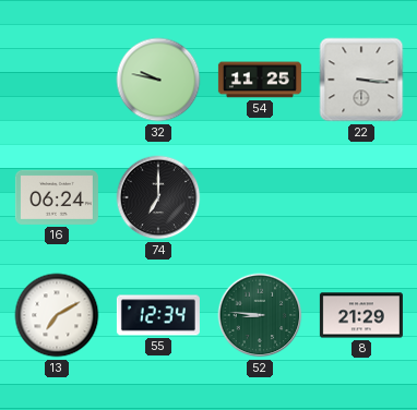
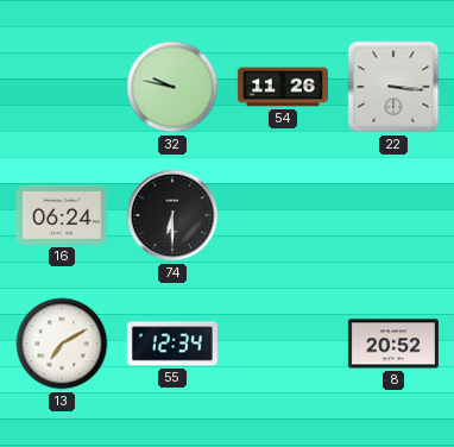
54: 11:25 -> 11:26 (283, 87)
74: 7:00 -> 6:30 (172, 215)
52: 8:46 -> none (260, 315)
8: 21:29 -> 20:52 (393, 344)
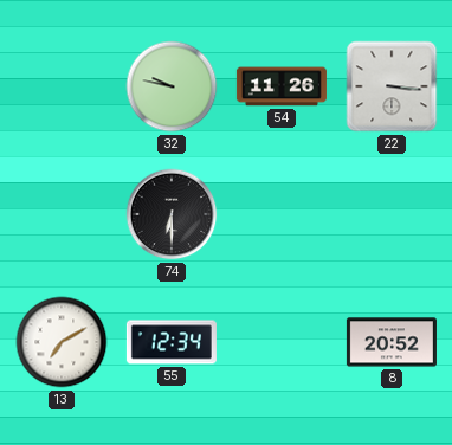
16: 06:24 -> none (62, 215)
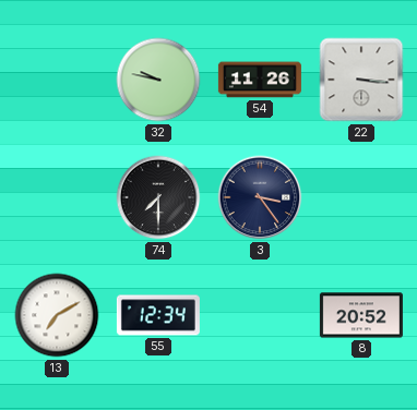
74: 6:30 -> 7:30 (158, 197)
3: none -> 3:24 (260, 197)
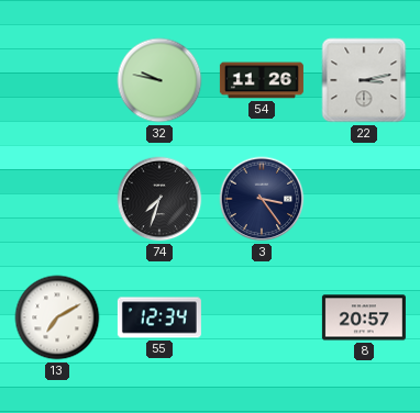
22: 3:16 -> 3:13 (364, 80)
74: 7:30 -> 7:33 (159, 199)
8: 20:52 -> 20:57 (364, 317)
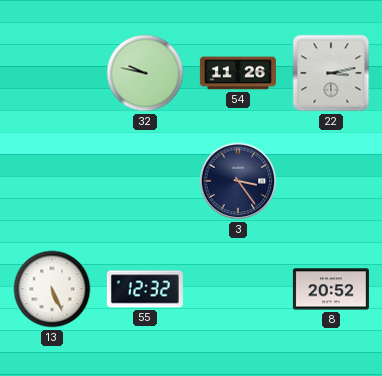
74: 7:33 -> none (159, 199)
13: 7:10 -> 5:26 (52, 289)
55: 12:34 -> 12:32 (145, 289)
8: 20:57 -> 20:52 (331, 289)
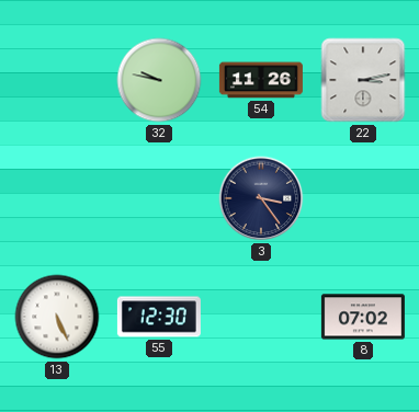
55: 12:32 -> 12:30 (159, 317)
8: 20:52 -> 07:02 (363, 317)
